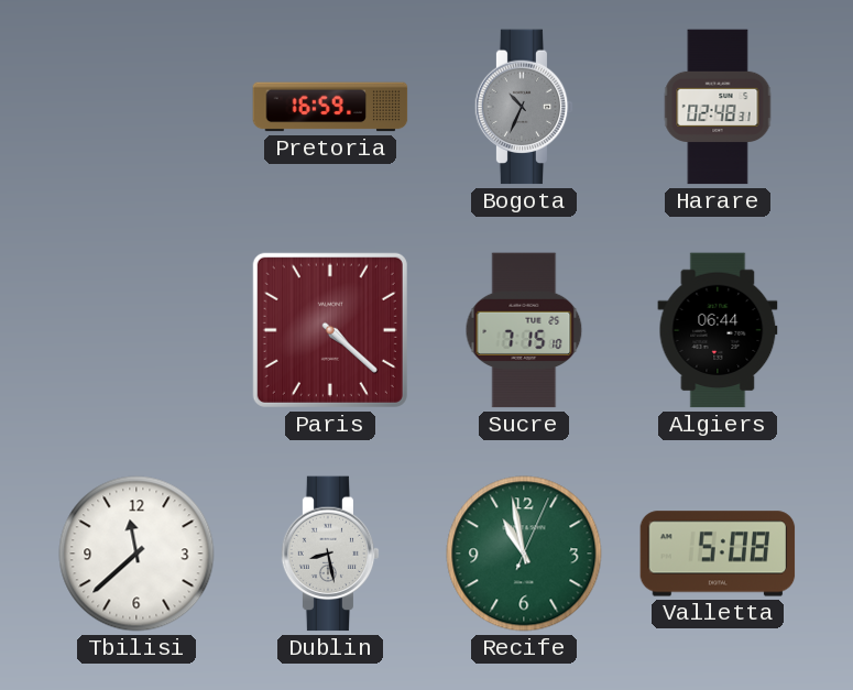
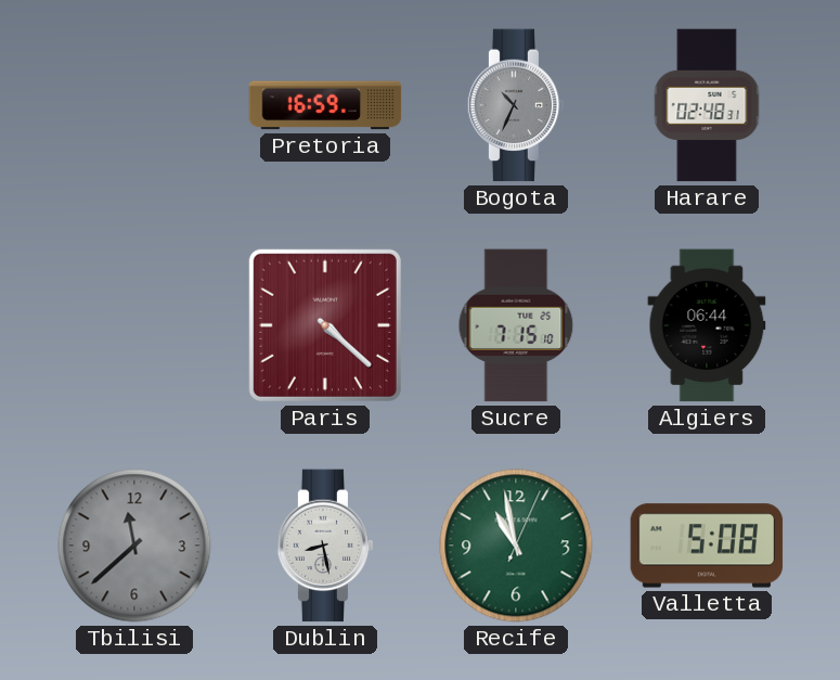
Tbilisi dial: white -> grey (134, 546)
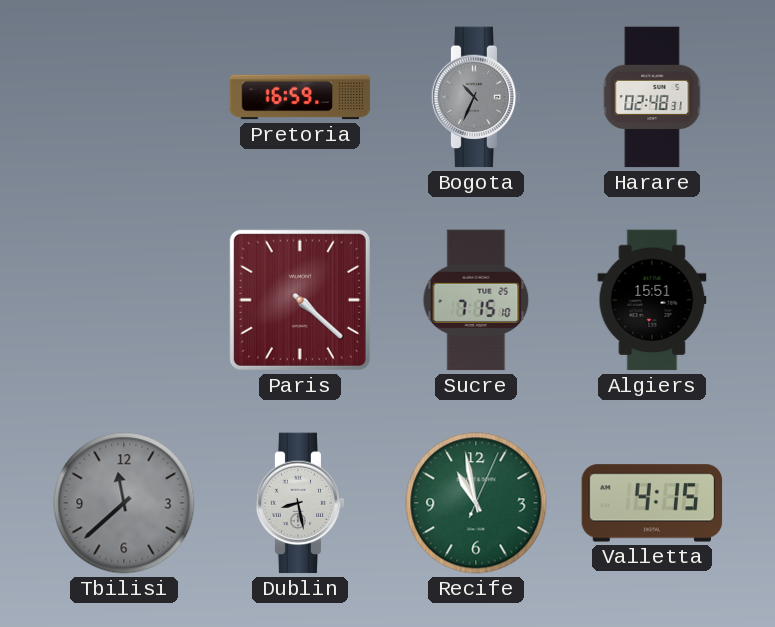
Algiers: 06:44 -> 15:51 (652, 300)
Valletta: 5:08 -> 4:15 (652, 503)
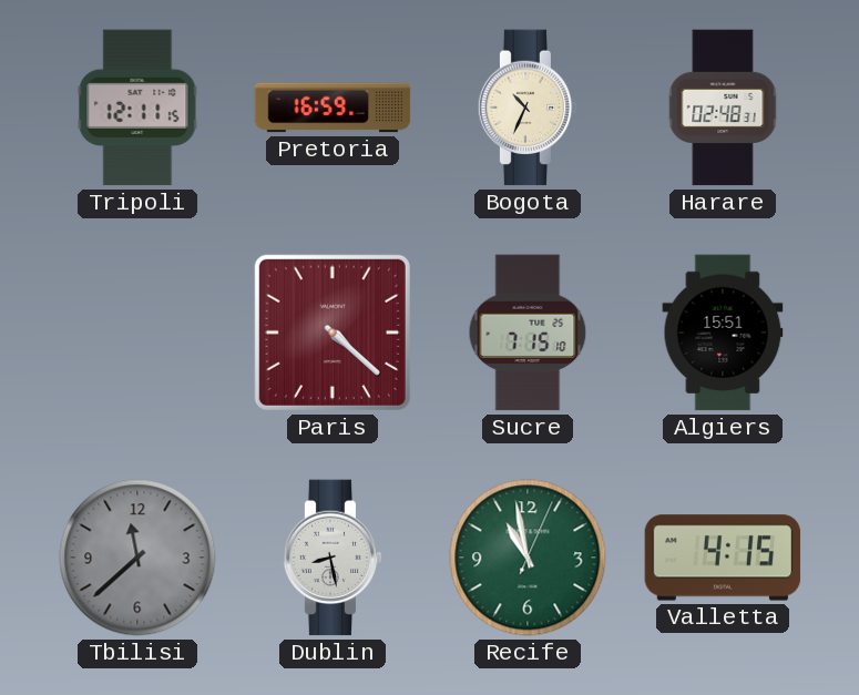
Tripoli: none -> 12:11 (137, 108)
Bogota dial: grey -> cream (528, 108)
